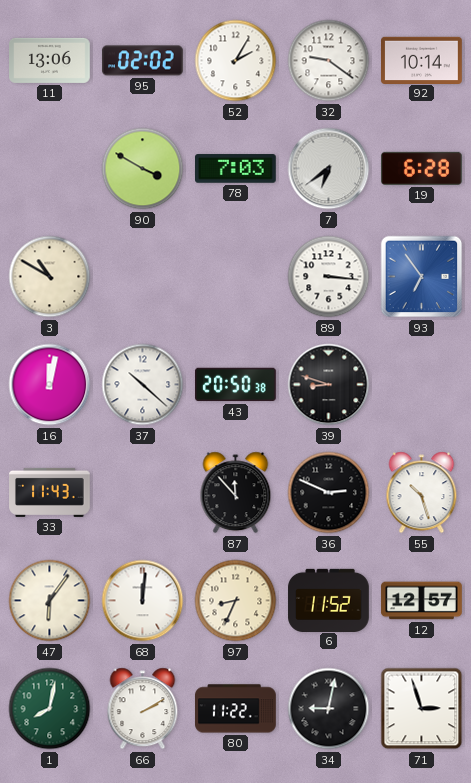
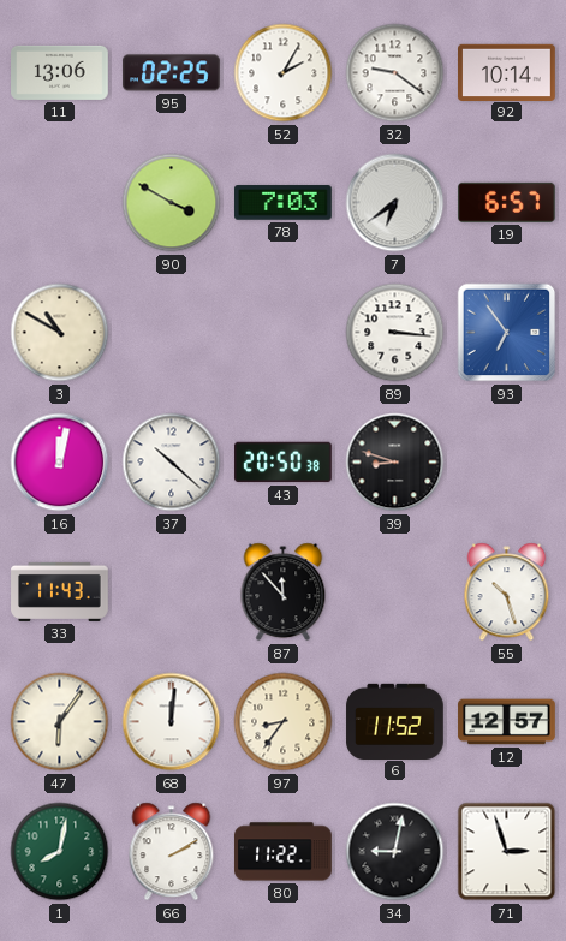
95: 02:02 -> 02:25 (172, 73)
19: 6:28 -> 6:57 (507, 202)
36: 2:49 -> none (329, 493)
97: 8:34 -> 8:36 (284, 722)
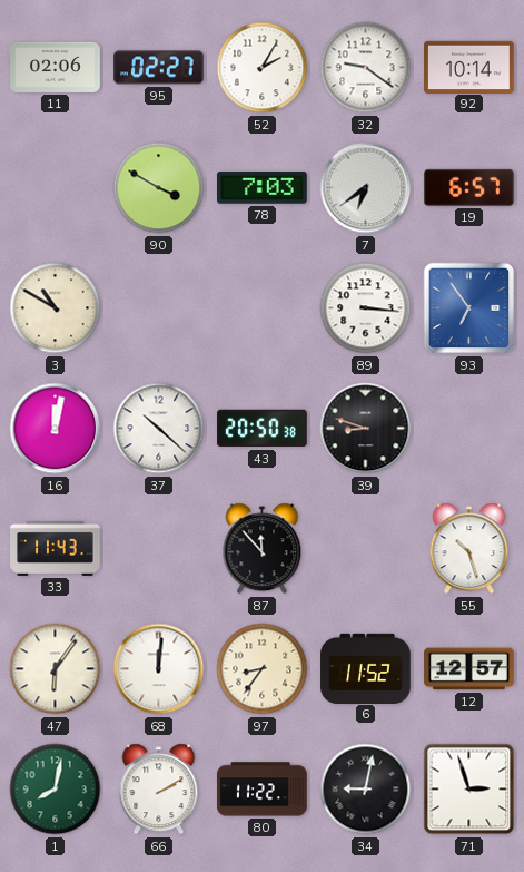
11: 13:06 -> 02:06 (56, 67)
95: 02:25 -> 02:27 (159, 68)
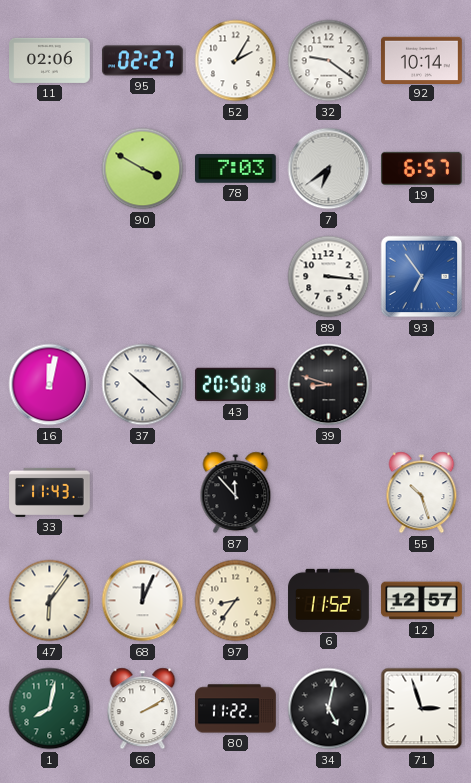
3: 10:50 -> none (56, 308)
68: 12:01 -> 12:04 (143, 601)
34: 9:02 -> 5:02 (329, 709)
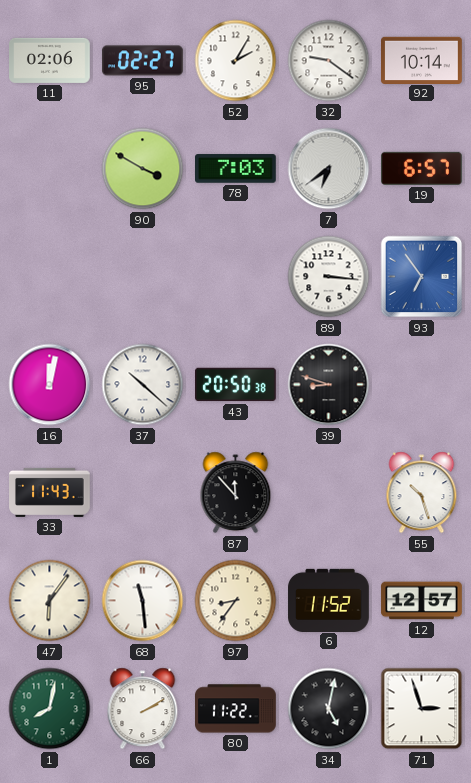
68: 12:04 -> 11:29 (143, 601)
